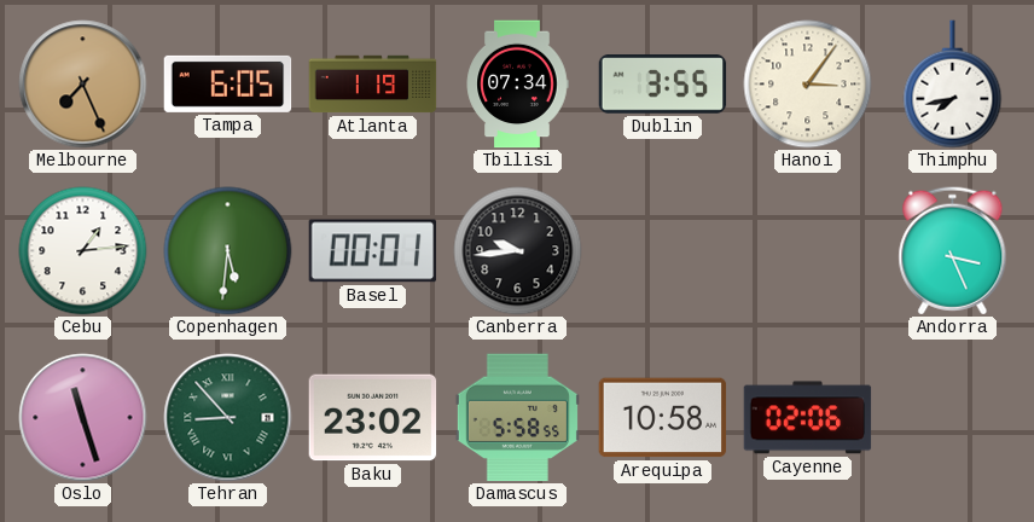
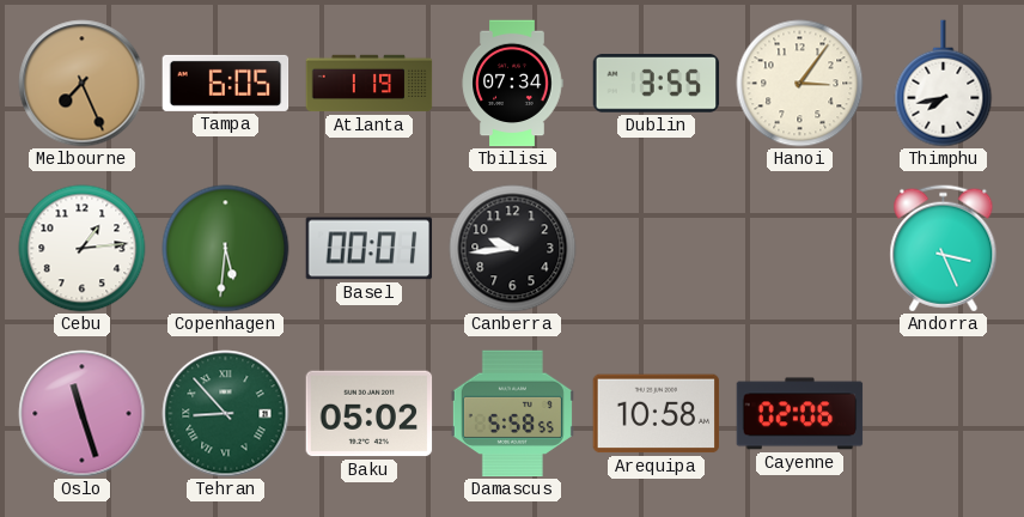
Baku: 23:02 -> 05:02 (370, 414)
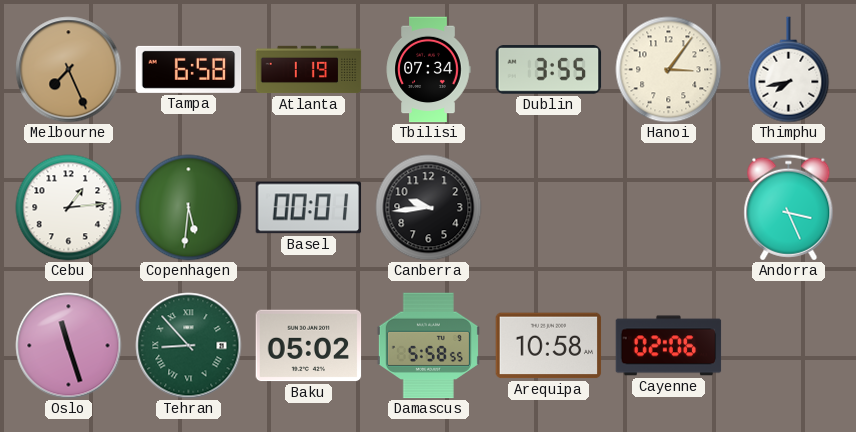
Tampa: 6:05 -> 6:58 (189, 69)
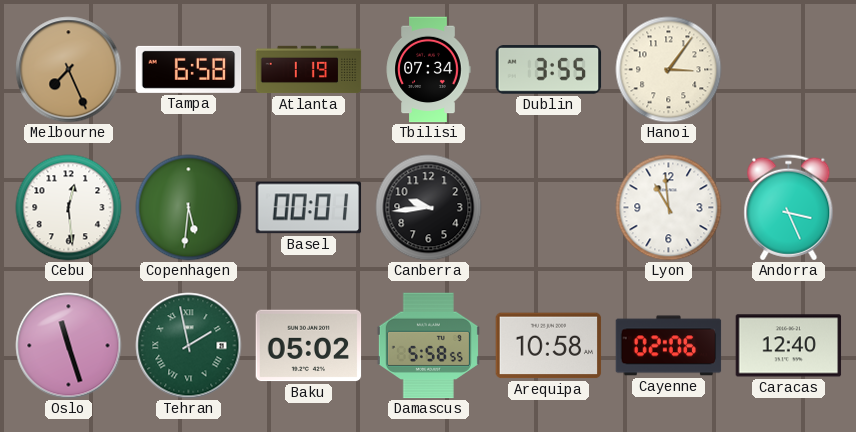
Thimphu: 7:43 -> none (789, 70)
Cebu: 1:14 -> 12:29 (69, 208)
Lyon: none -> 10:59 (669, 208)
Tehran: 8:53 -> 1:58 (189, 346)
Caracas: none -> 12:40 (789, 346)
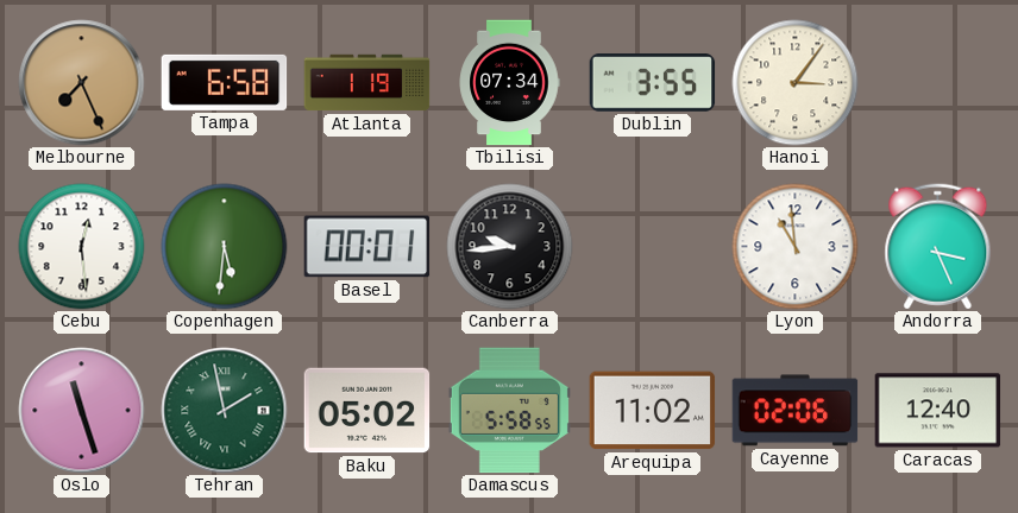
Arequipa: 10:58 -> 11:02 (653, 411)
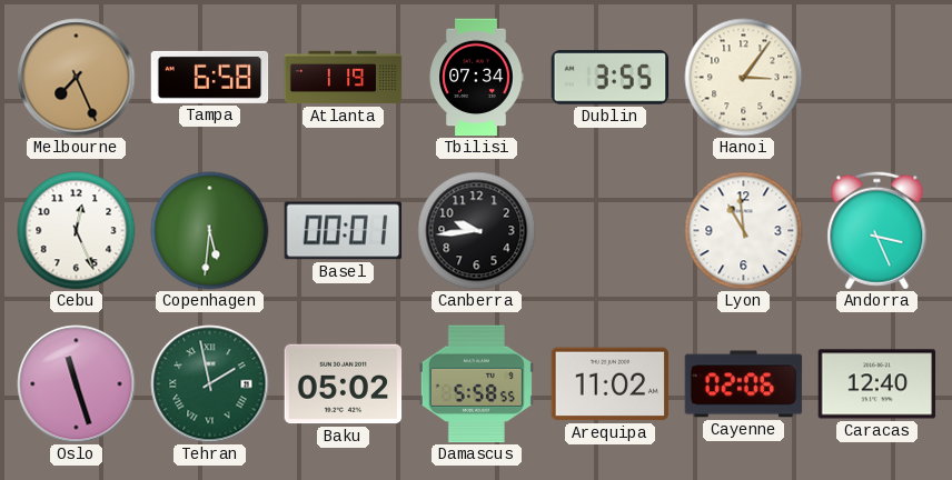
Cebu: 12:29 -> 12:26 (77, 231)
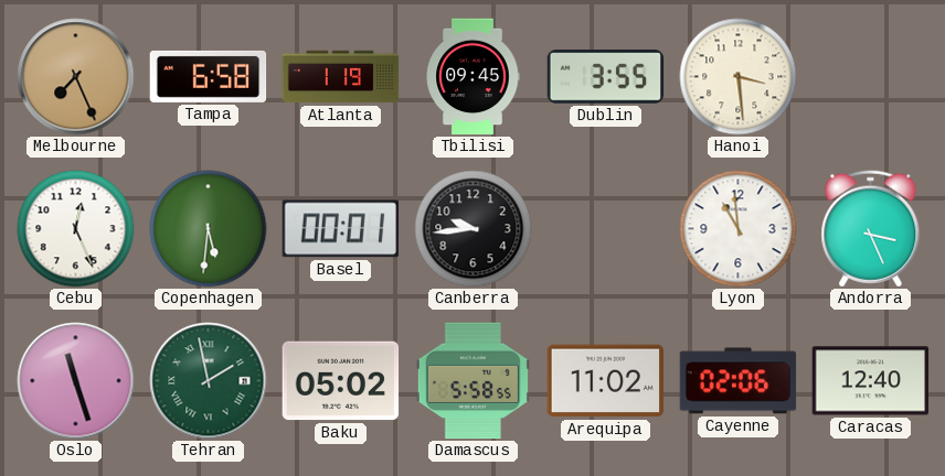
Tbilisi: 07:34 -> 09:45 (473, 77)
Hanoi: 3:06 -> 3:29 (739, 77)
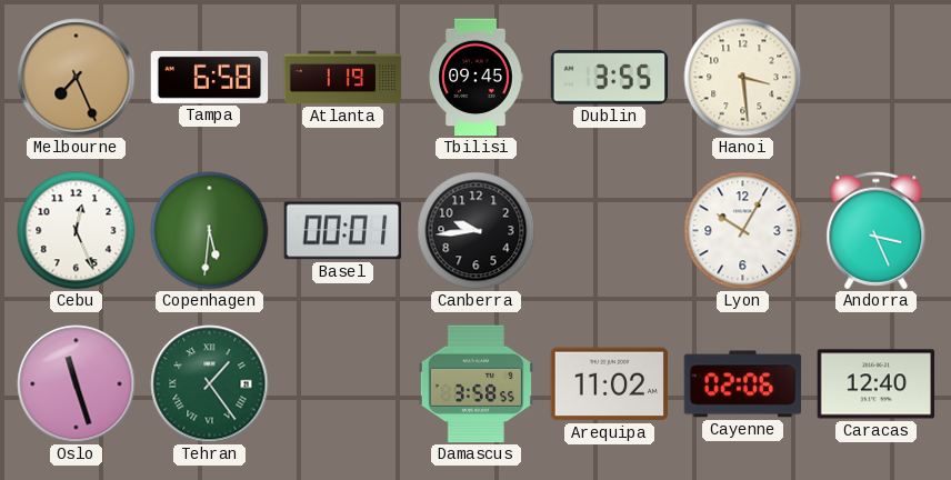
Lyon: 10:59 -> 10:05 (743, 231)
Tehran: 1:58 -> 1:24 (210, 384)
Baku: 05:02 -> none (341, 381)
Damascus: 5:58 -> 3:58 (475, 384)
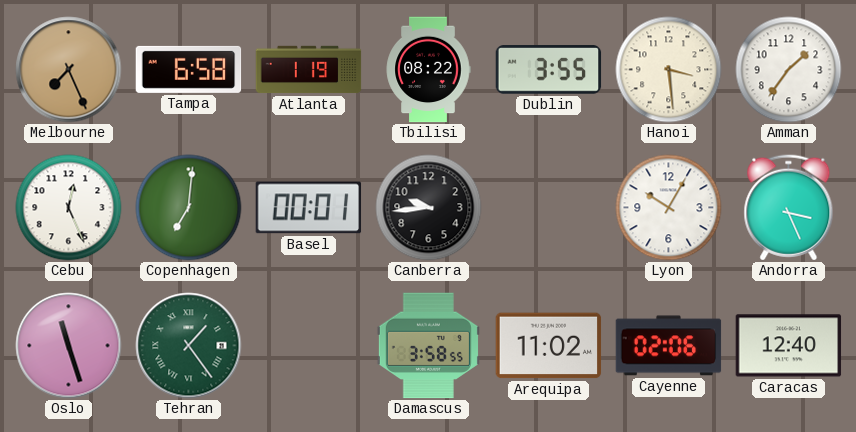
Tbilisi: 09:45 -> 08:22 (428, 70)
Amman: none -> 1:36 (789, 70)
Copenhagen: 5:31 -> 7:01 (189, 208)
